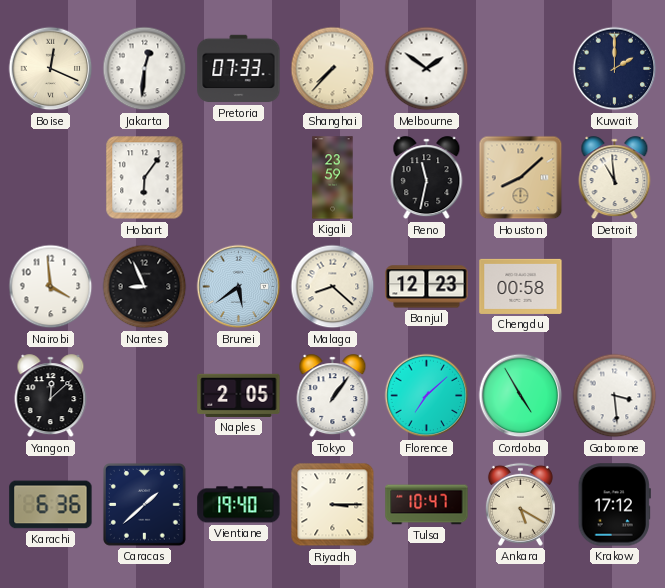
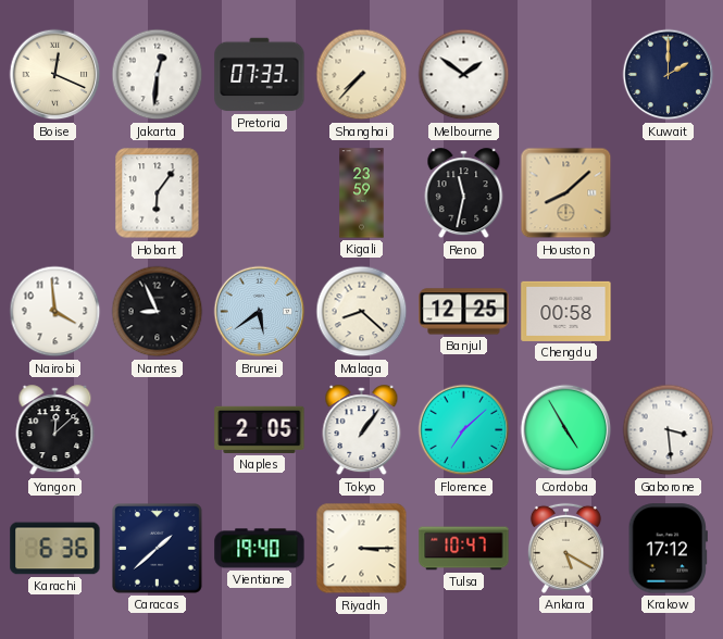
Detroit: 10:59 -> none (615, 178)
Banjul: 12:23 -> 12:25 (464, 312)
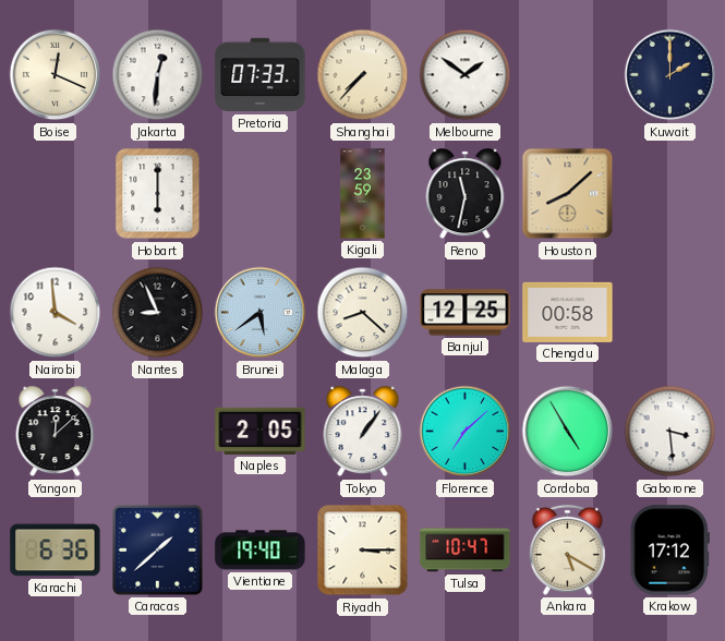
Hobart: 6:06 -> 6:00 (158, 194)
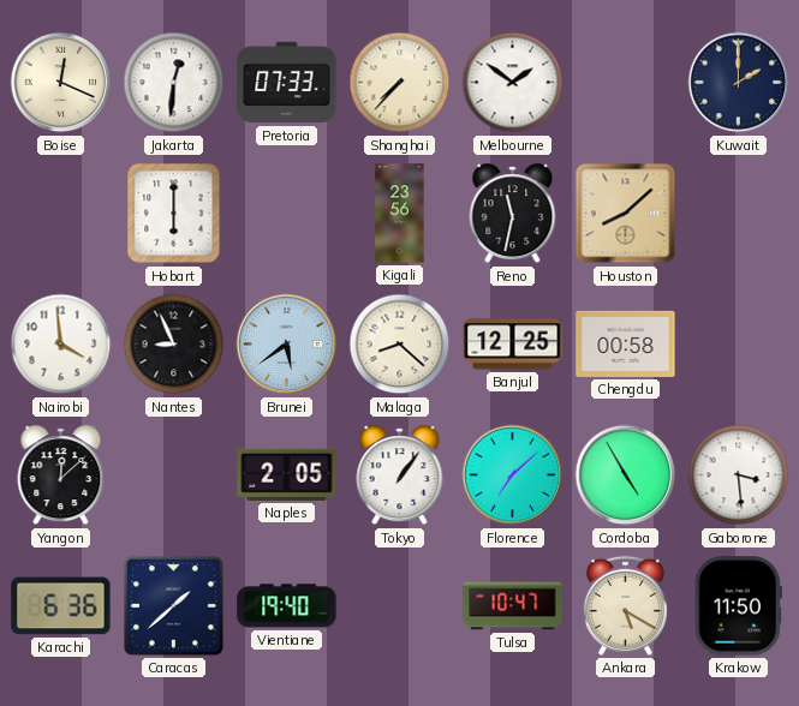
Kigali: 23:59 -> 23:56 (400, 214)
Riyadh: 3:15 -> none (363, 551)
Krakow: 17:12 -> 11:50 (738, 606)
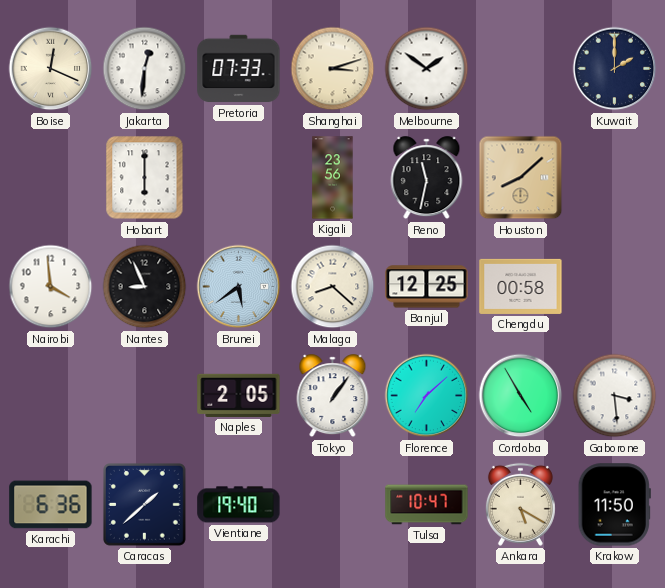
Shanghai: 7:37 -> 3:12 (333, 69)
Yangon: 12:08 -> none (61, 475)
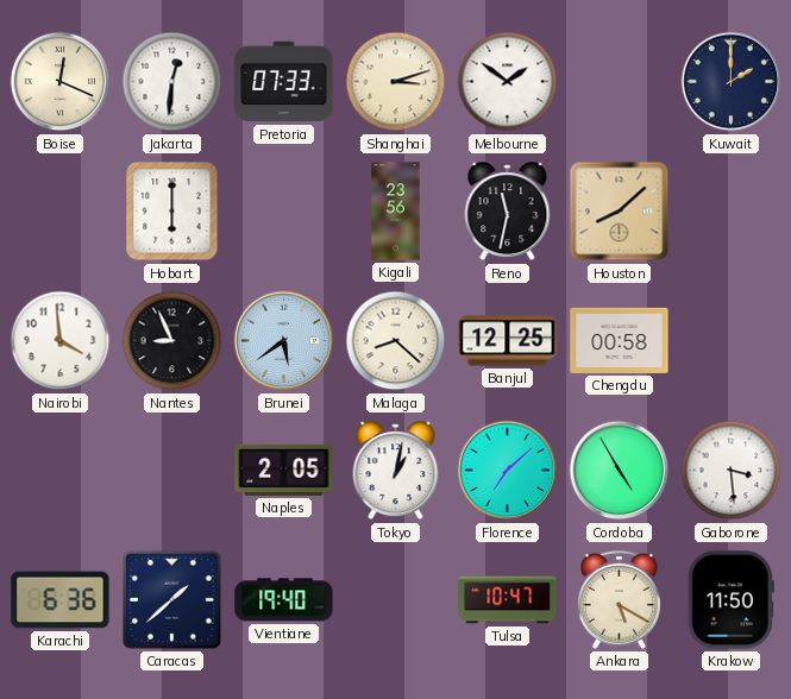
Tokyo: 1:06 -> 1:02 (396, 471)
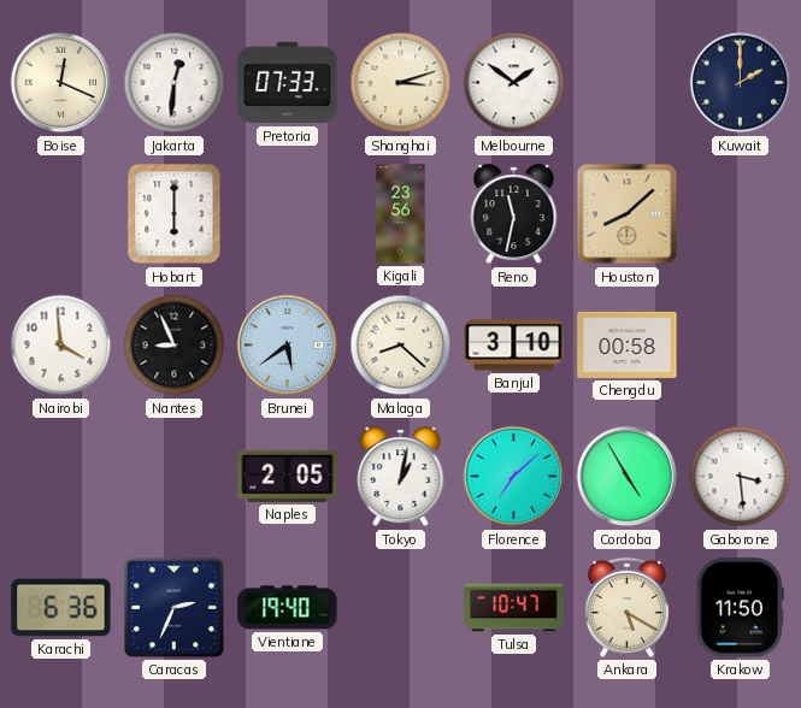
Banjul: 12:25 -> 3:10 (514, 346)
Caracas: 1:38 -> 2:34 (173, 607)
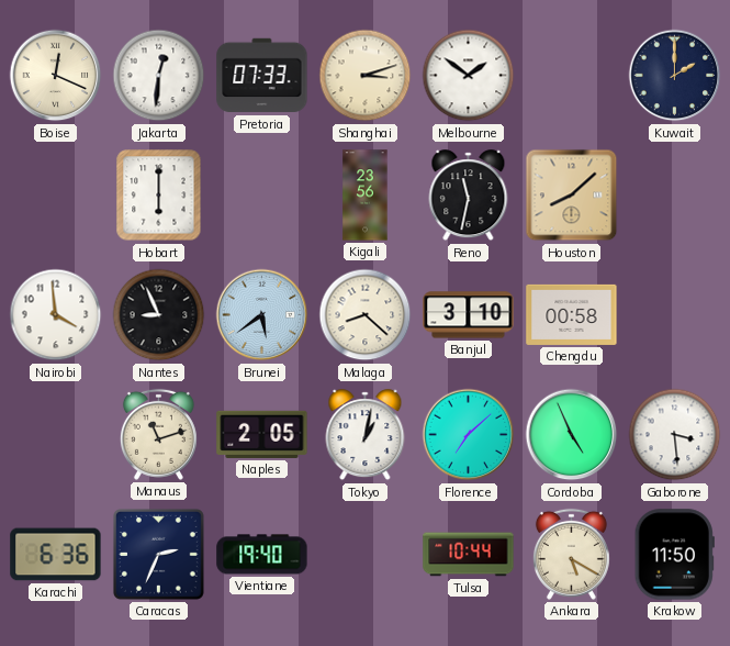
Manaus: none -> 11:12 (158, 434)
Cordoba: 4:55 -> 4:56 (572, 435)
Tulsa: 10:47 -> 10:44 (469, 555)
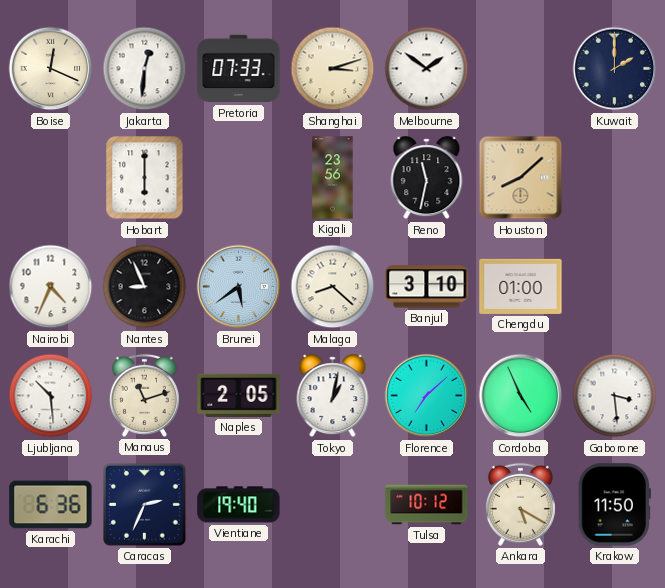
Nairobi: 3:59 -> 4:34 (51, 287)
Chengdu: 00:58 -> 01:00 (521, 286)
Ljubljana: none -> 10:29 (51, 396)
Tulsa: 10:44 -> 10:12 (427, 505)
